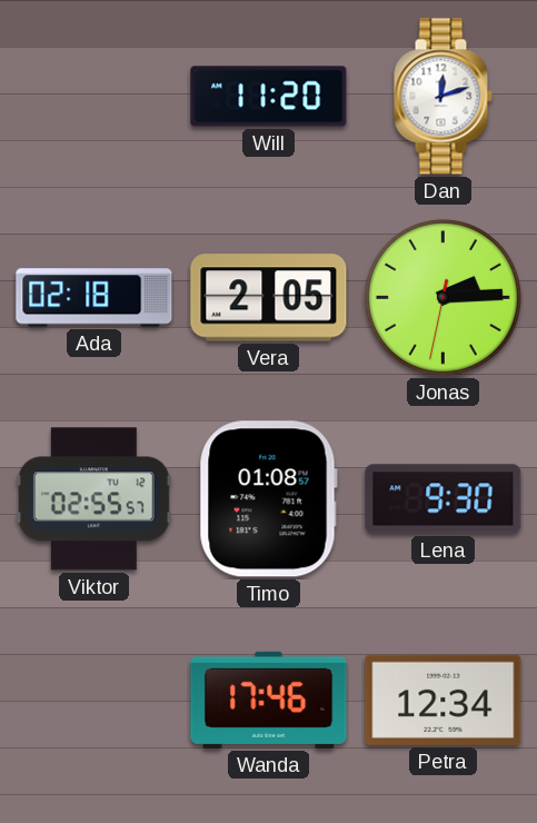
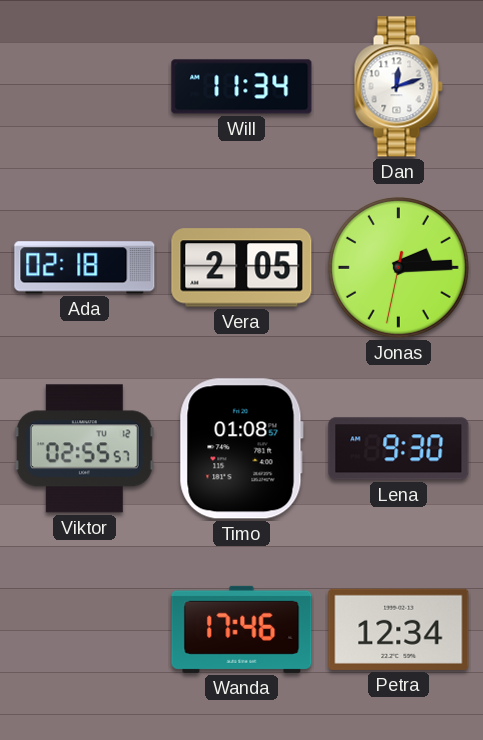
Will: 11:20 -> 11:34 (242, 87)
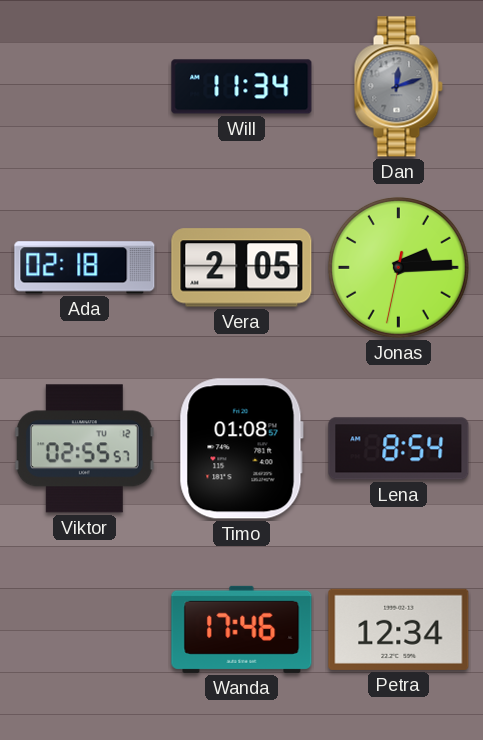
Dan dial: white -> grey (398, 87)
Lena: 9:30 -> 8:54 (399, 449)
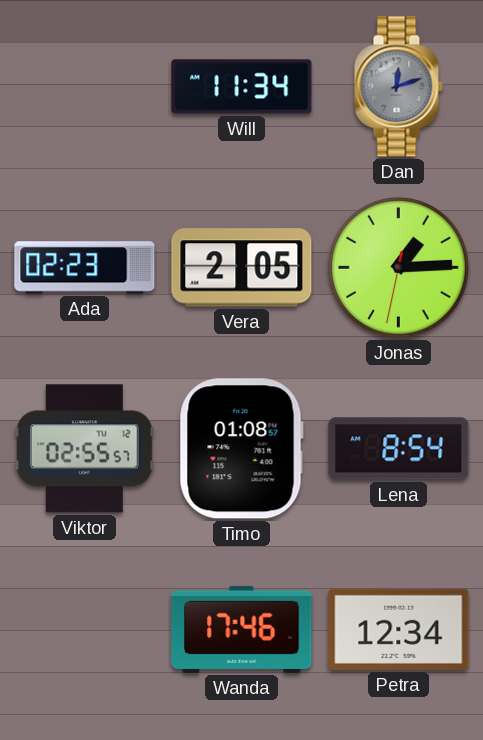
Ada: 02:18 -> 02:23 (85, 268)
Jonas: 2:14 -> 1:14 (398, 267)
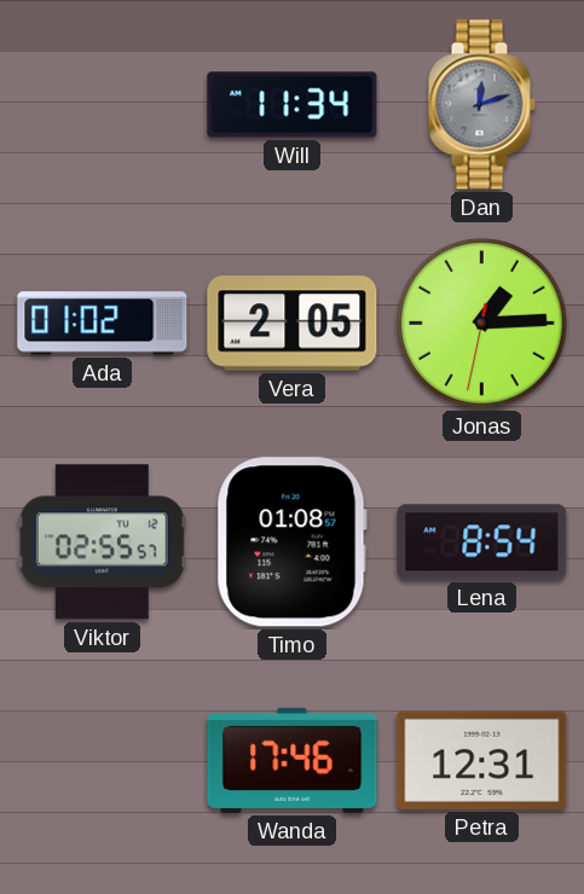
Ada: 02:23 -> 01:02 (103, 324)
Petra: 12:34 -> 12:31 (482, 760)
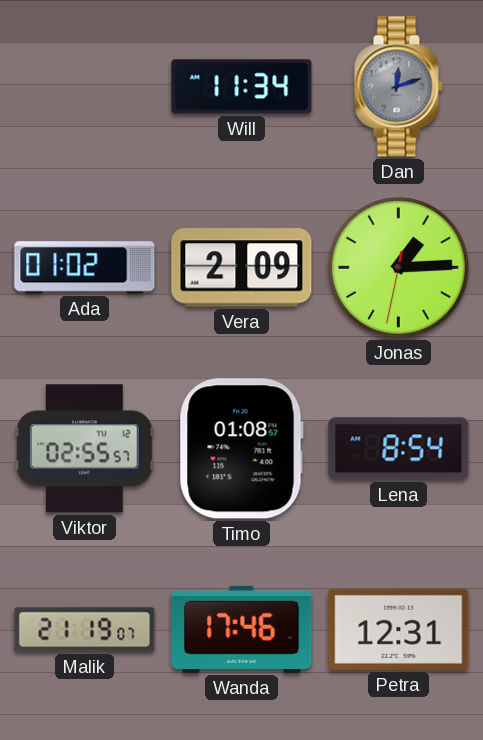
Vera: 2:05 -> 2:09 (242, 268)
Malik: none -> 21:19 (85, 630)
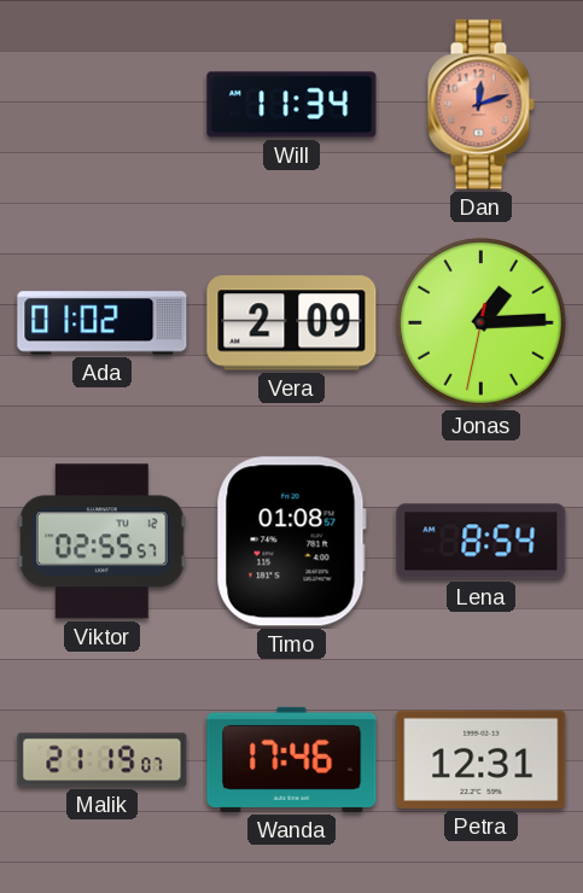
Dan dial: grey -> salmon (480, 105)
